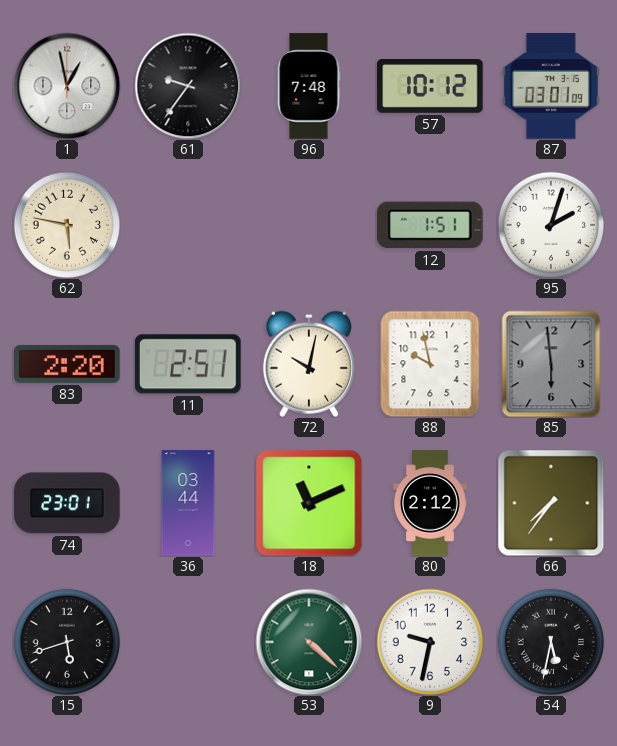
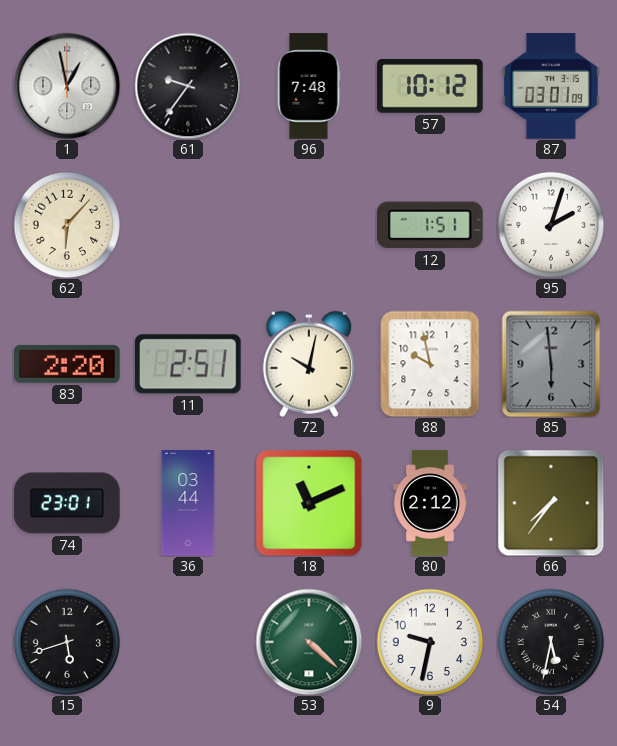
62: 5:47 -> 6:07 (66, 224)
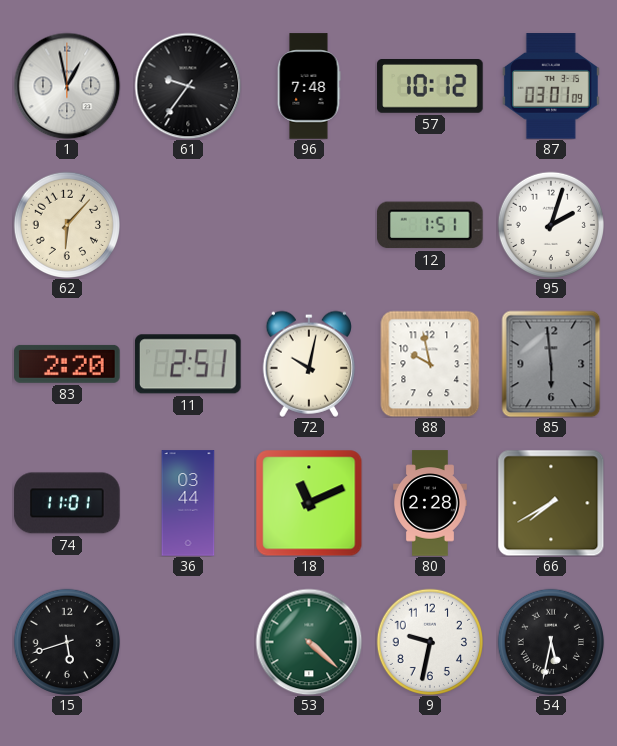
74: 23:01 -> 11:01 (67, 503)
80: 2:12 -> 2:28 (431, 503)
66: 7:36 -> 7:40 (551, 503)
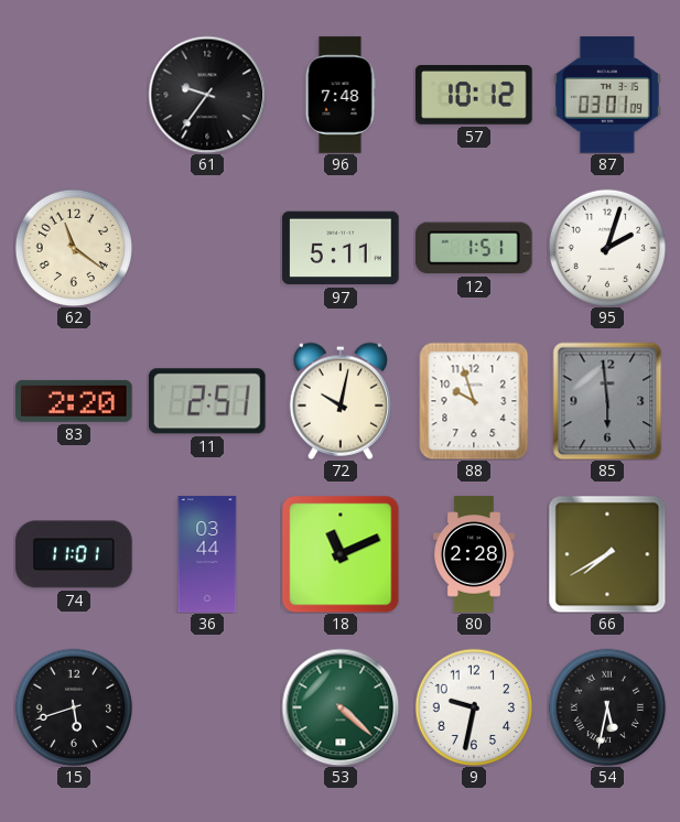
1: 12:58 -> none (67, 86)
62: 6:07 -> 11:21 (73, 247)
97: none -> 5:11 (341, 248)
88: 9:58 -> 9:57 (474, 401)
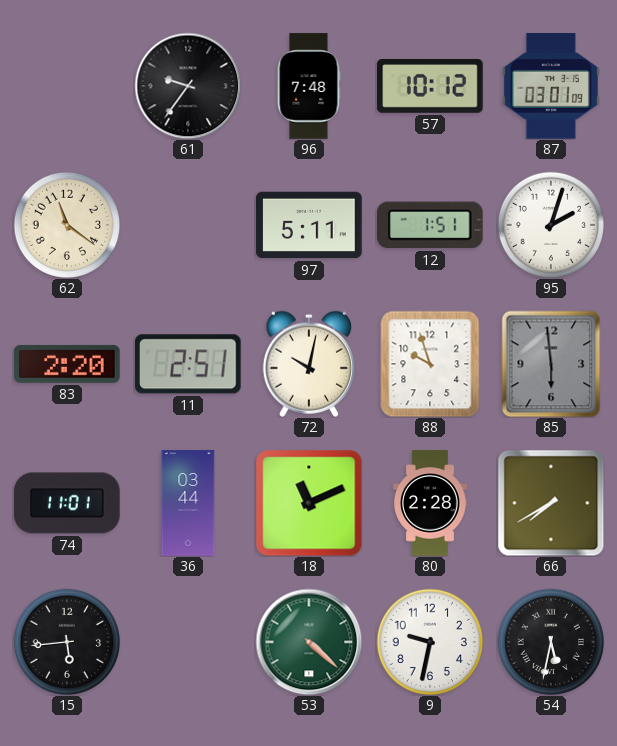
15: 5:42 -> 5:44 (66, 641)
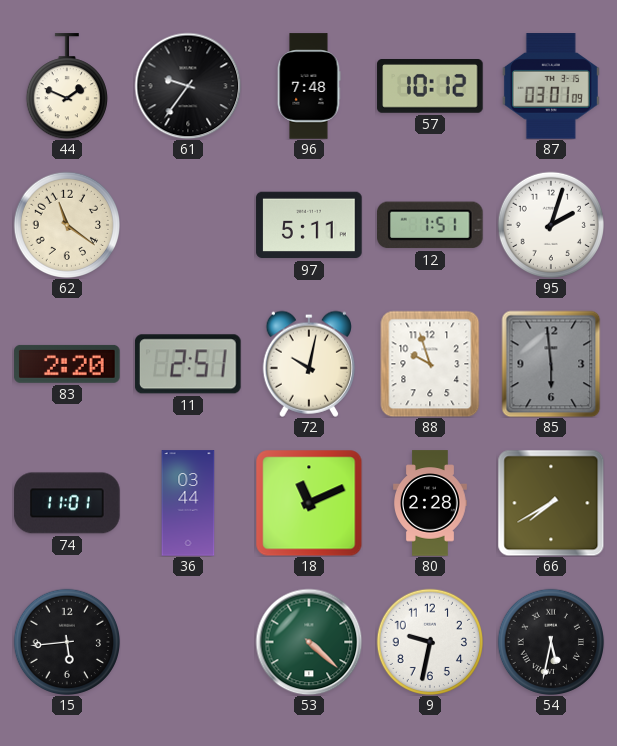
44: none -> 1:49 (67, 86)
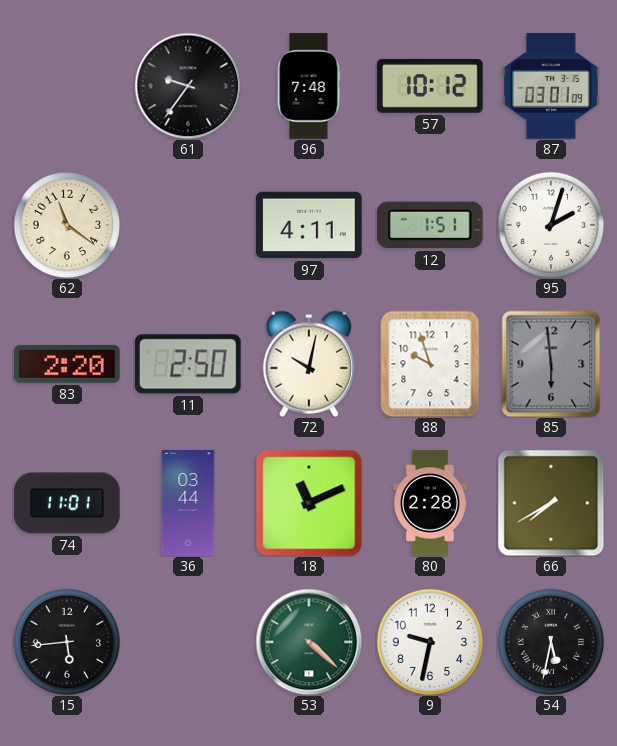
44: 1:49 -> none (67, 86)
97: 5:11 -> 4:11 (309, 225)
11: 2:51 -> 2:50 (189, 364)
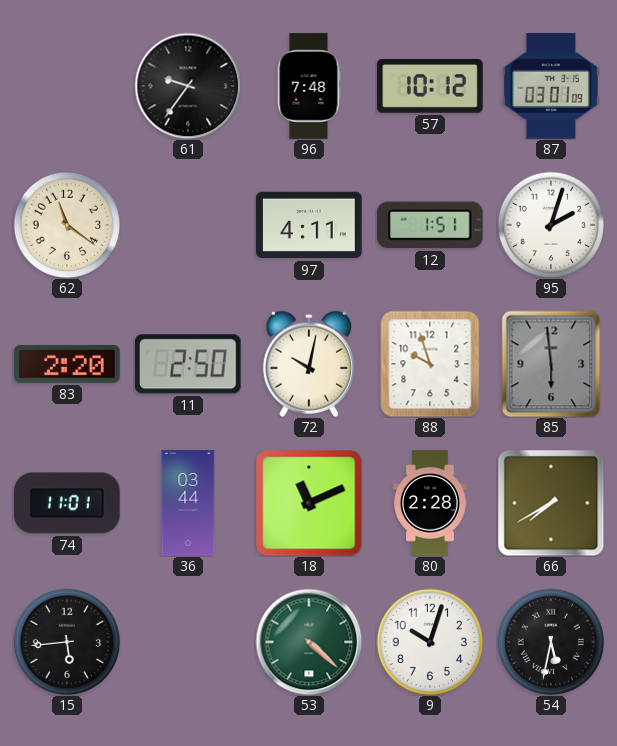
9: 9:32 -> 10:03 (429, 641)
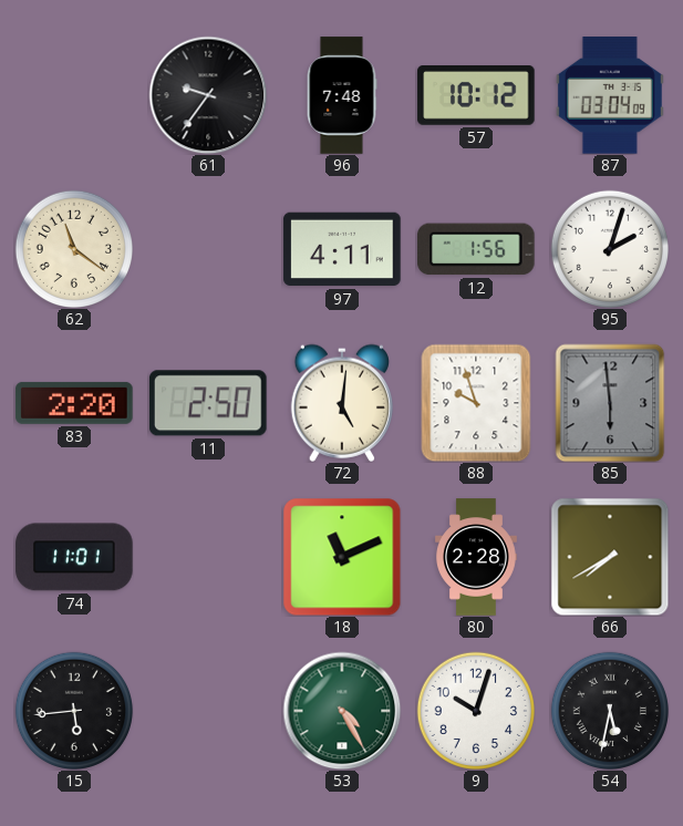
87: 03:01 -> 03:04 (610, 95)
12: 1:51 -> 1:56 (477, 249)
72: 10:02 -> 5:01 (342, 403)
36: 03:44 -> none (188, 503)
53: 4:22 -> 4:25 (342, 711)
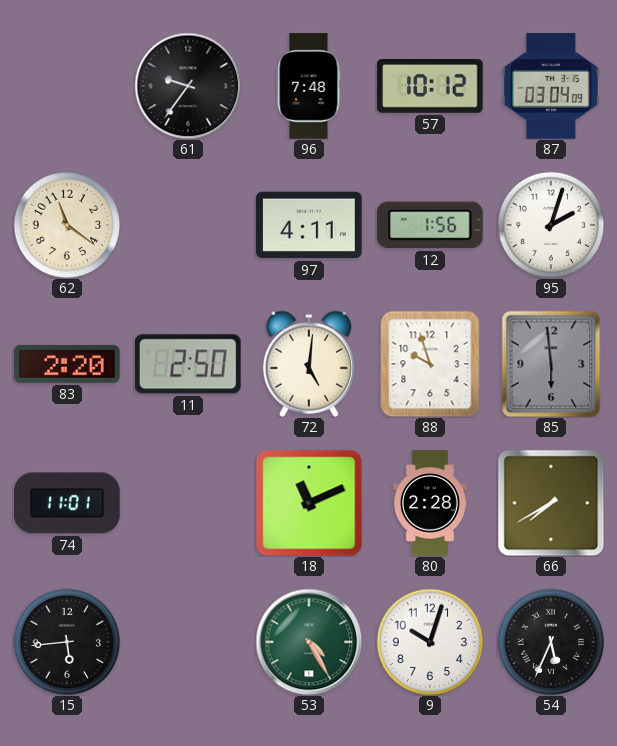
54: 5:32 -> 5:34 (550, 641)
